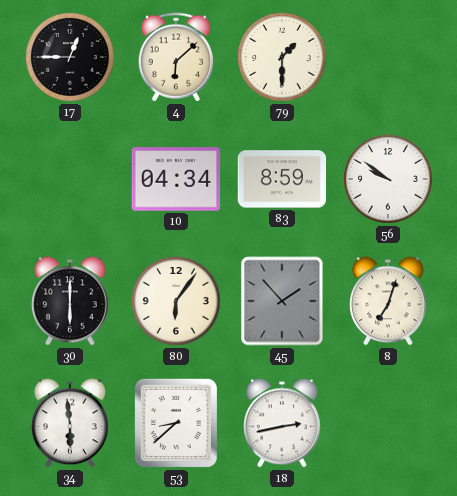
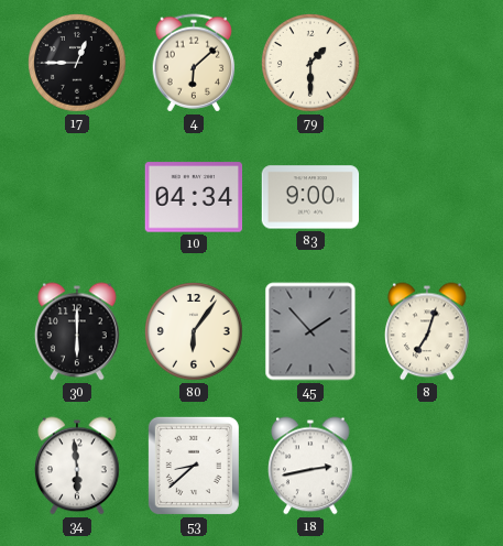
83: 8:59 -> 9:00 (310, 197)
56: 9:51 -> none (389, 180)
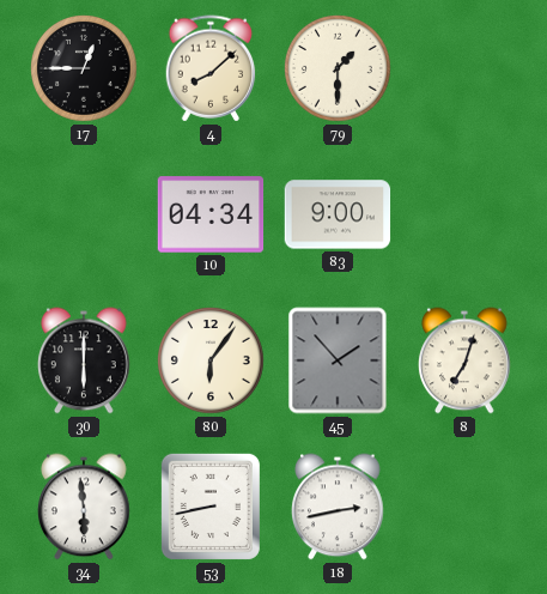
4: 6:08 -> 8:08 (211, 68)
53: 8:38 -> 8:43 (211, 507)
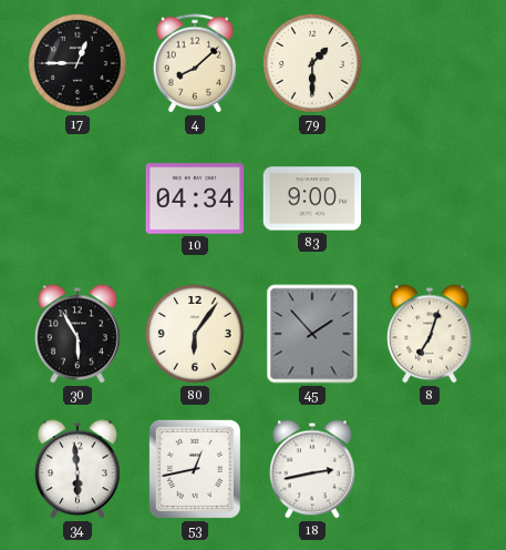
30: 6:00 -> 5:55 (78, 334)
53: 8:43 -> 12:43 (195, 469)
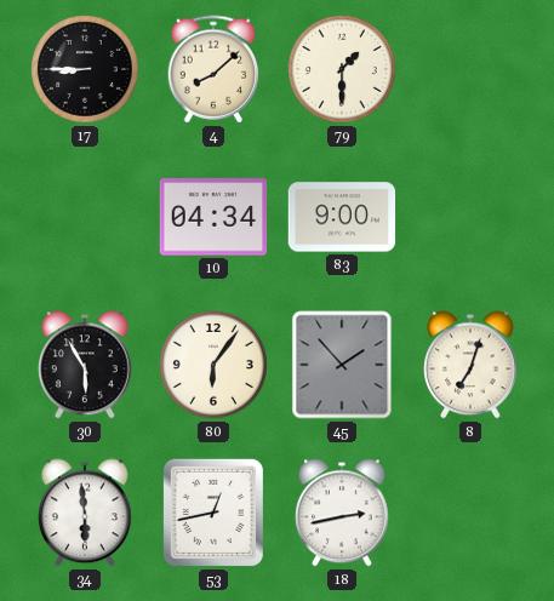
17: 12:45 -> 8:45 (86, 70)
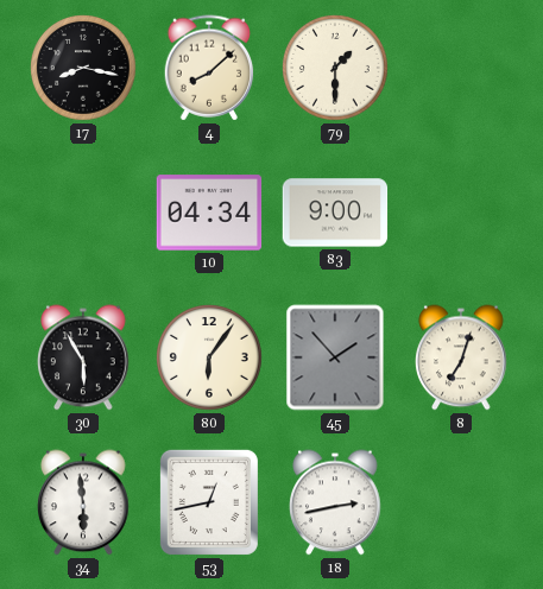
17: 8:45 -> 8:17 (84, 69)
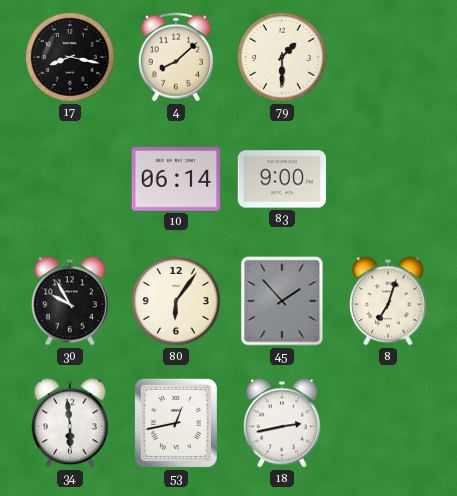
10: 04:34 -> 06:14 (176, 179)
30: 5:55 -> 9:55 (70, 301)
